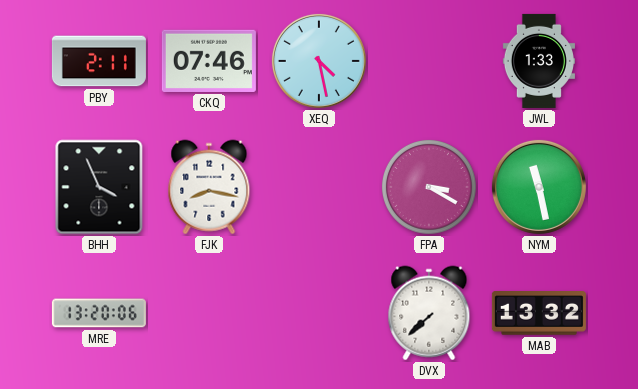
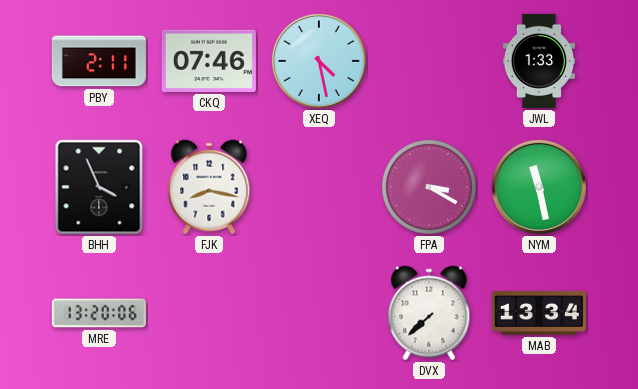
MAB: 13:32 -> 13:34 (539, 313)
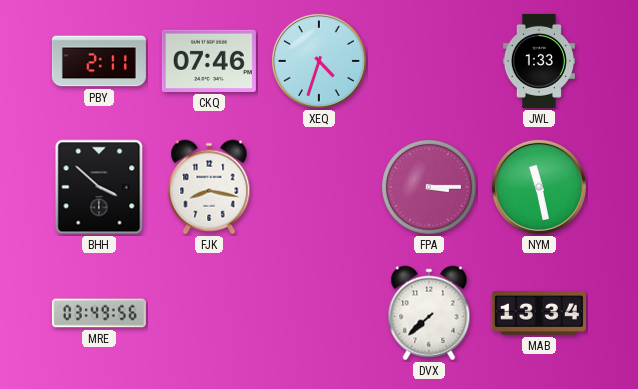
XEQ: 4:28 -> 4:33 (319, 61)
BHH: 3:56 -> 3:52 (99, 187)
FPA: 3:20 -> 3:15 (429, 187)
MRE: 13:20 -> 03:49 (99, 313)
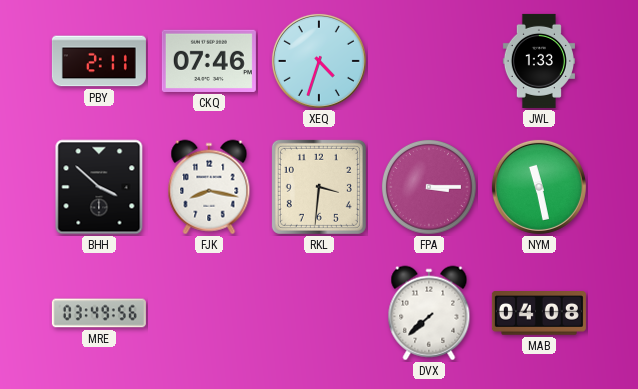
RKL: none -> 3:31 (319, 187)
MAB: 13:34 -> 04:08 (539, 313)
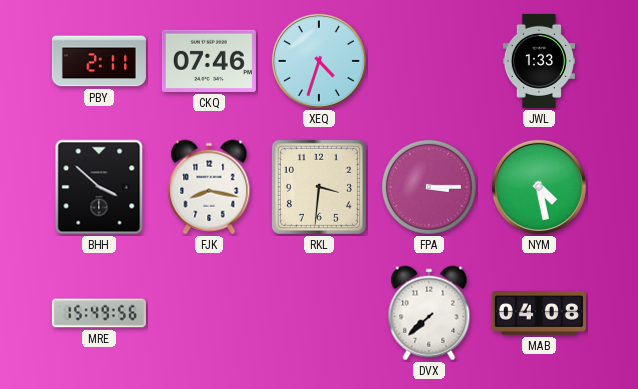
NYM: 11:28 -> 4:28 (539, 187)
MRE: 03:49 -> 15:49 (99, 313)
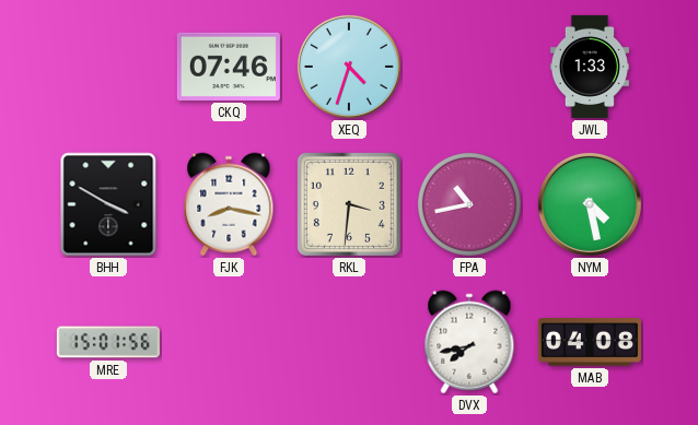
PBY: 2:11 -> none (99, 61)
BHH: 3:52 -> 3:50 (108, 204)
FPA: 3:15 -> 10:43 (469, 204)
MRE: 15:49 -> 15:01 (108, 342)
DVX: 7:38 -> 7:43 (469, 342)
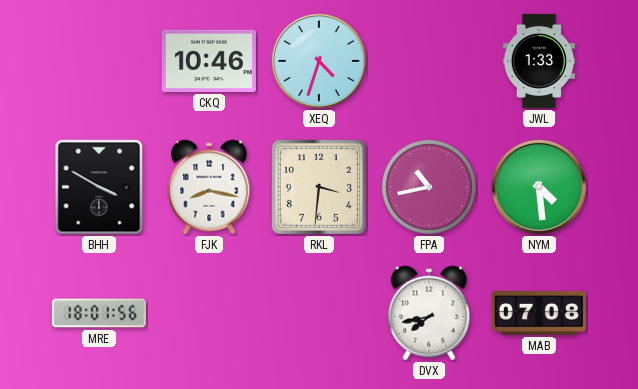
CKQ: 07:46 -> 10:46 (209, 61)
NYM: 4:28 -> 4:29 (539, 187)
MRE: 15:01 -> 18:01 (99, 313)
MAB: 04:08 -> 07:08 (539, 313)
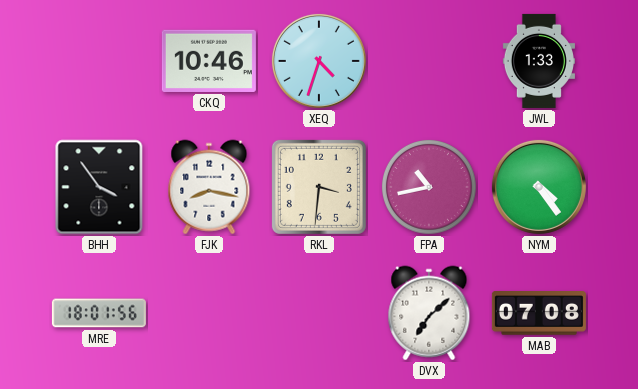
BHH: 3:50 -> 3:54 (99, 187)
NYM: 4:29 -> 4:24 (539, 187)
DVX: 7:43 -> 7:08 (429, 313)
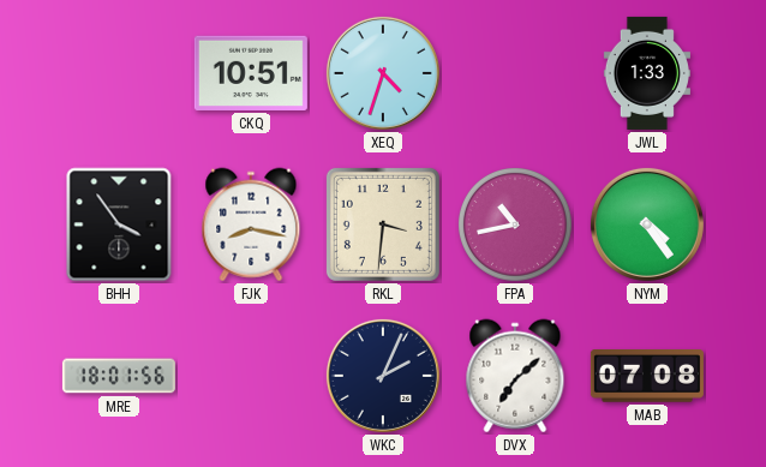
CKQ: 10:46 -> 10:51 (251, 73)
WKC: none -> 2:04 (383, 376)
